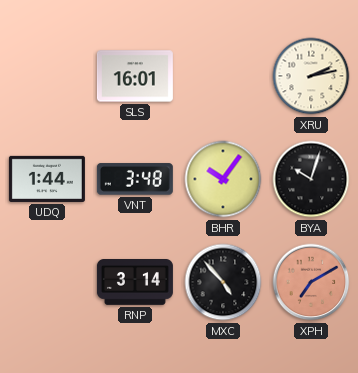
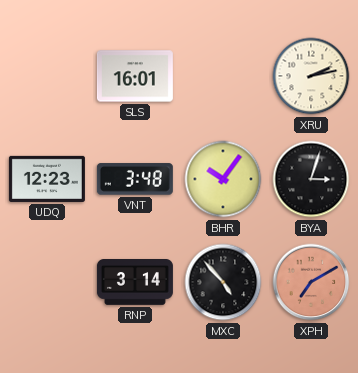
UDQ: 1:44 -> 12:23 (47, 179)
BYA: 10:03 -> 3:03 (311, 179)
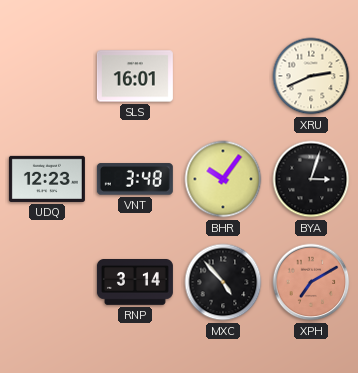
XRU: 2:13 -> 2:41 (311, 76)
